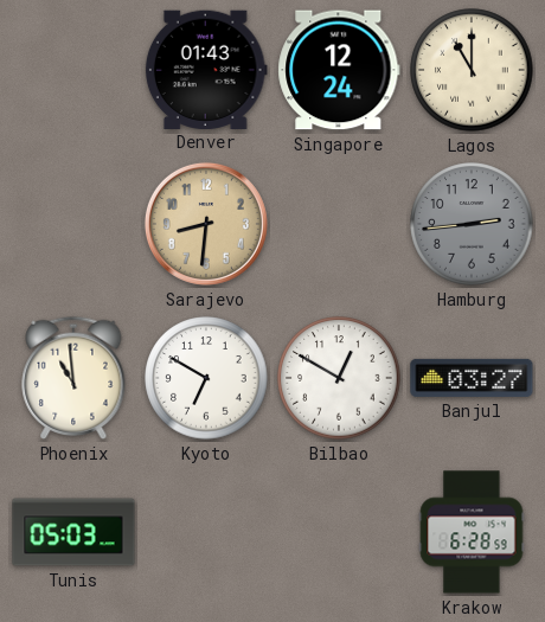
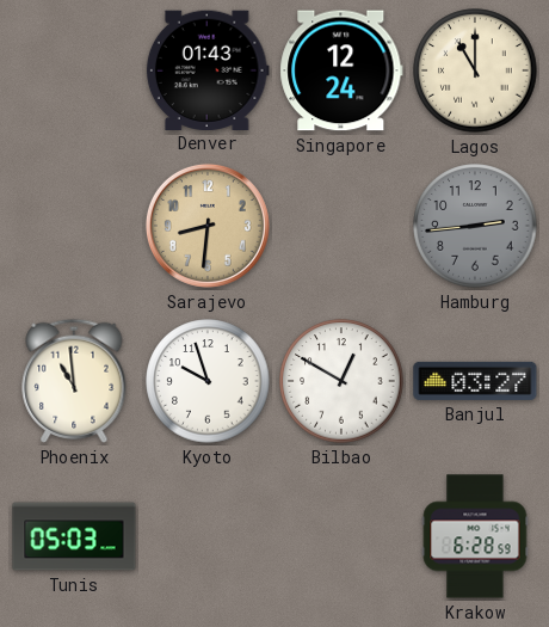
Kyoto: 6:50 -> 9:57 (208, 381)
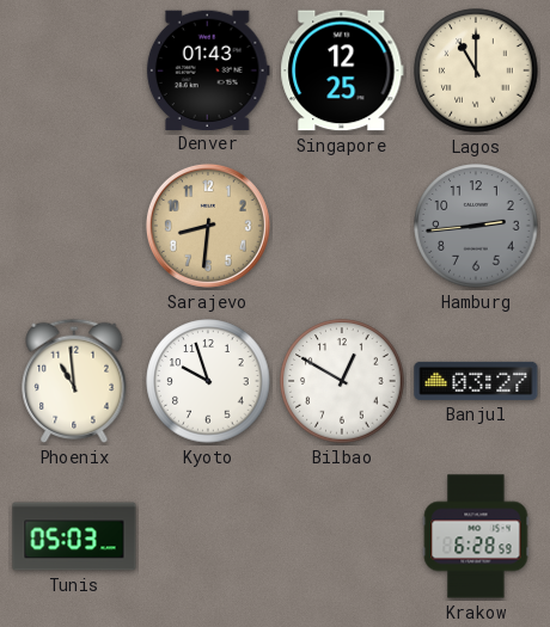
Singapore: 12:24 -> 12:25 (342, 70)
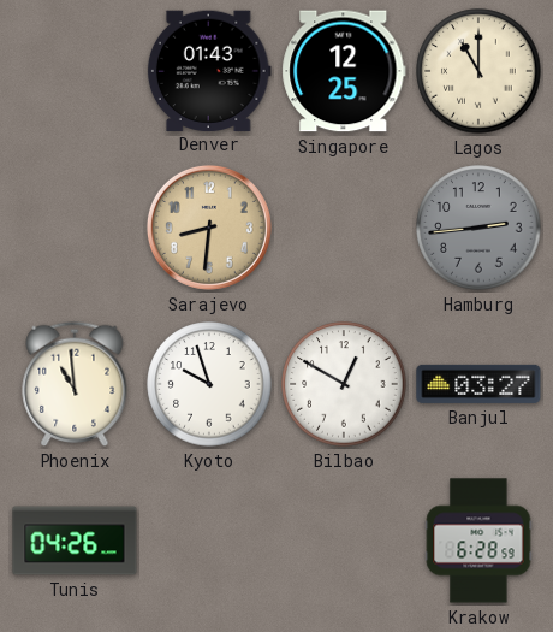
Tunis: 05:03 -> 04:26 (75, 541)
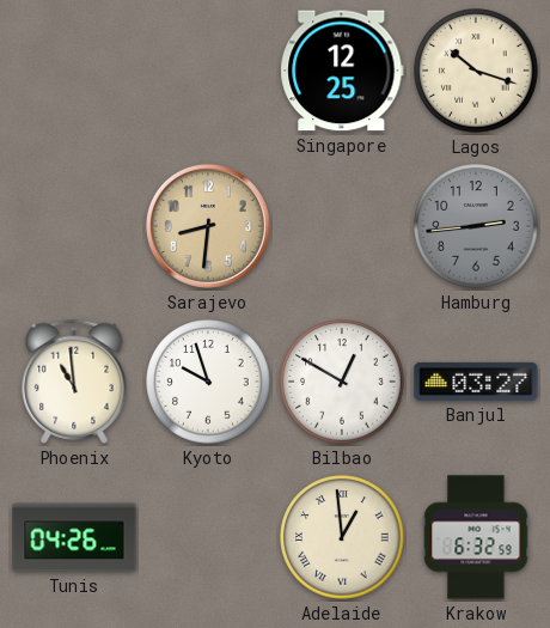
Denver: 01:43 -> none (209, 70)
Lagos: 11:00 -> 10:18 (476, 71)
Adelaide: none -> 12:59 (342, 537)
Krakow: 6:28 -> 6:32 (476, 537)
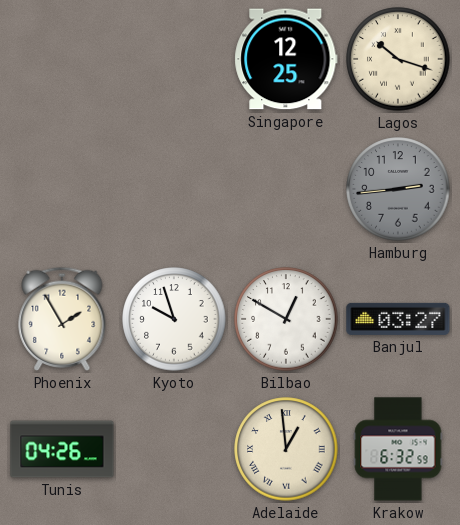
Sarajevo: 8:31 -> none (208, 226)
Phoenix: 10:59 -> 1:55 (62, 319)
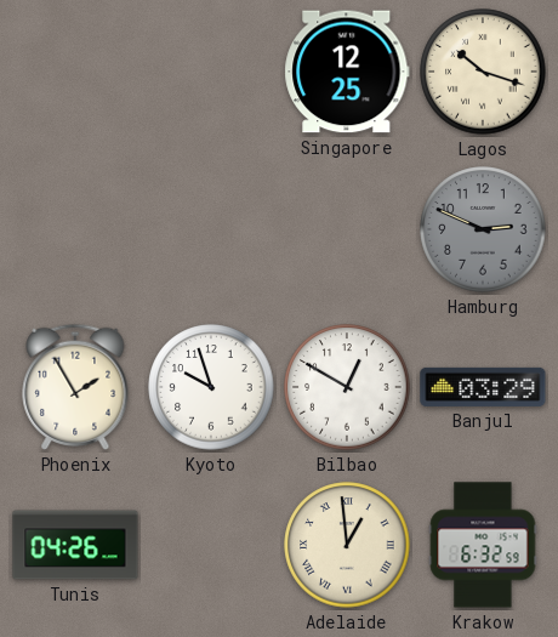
Hamburg: 2:44 -> 2:49 (483, 229)
Banjul: 03:27 -> 03:29 (483, 387)
